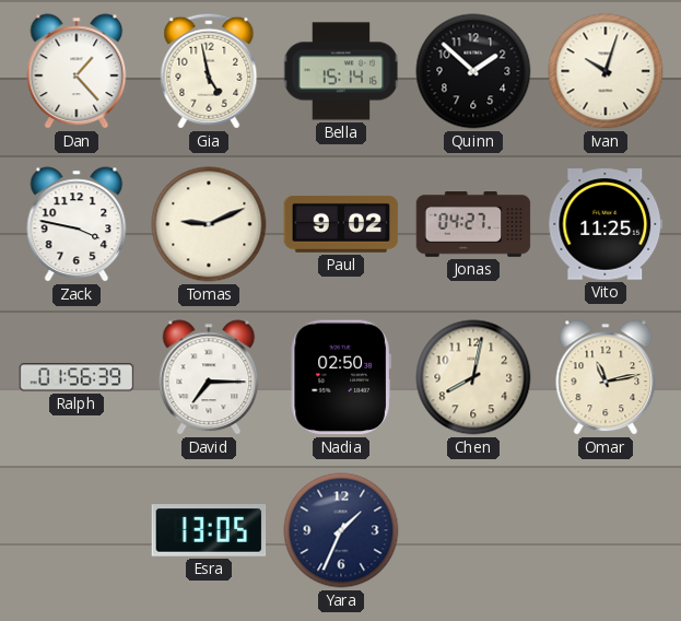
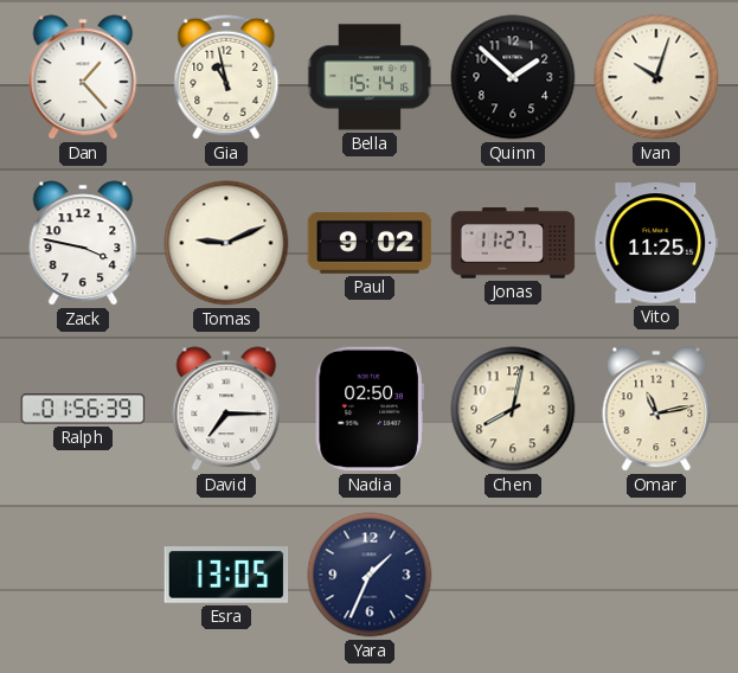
Gia: 4:58 -> 10:58 (226, 77)
Jonas: 04:27 -> 11:27 (513, 243)
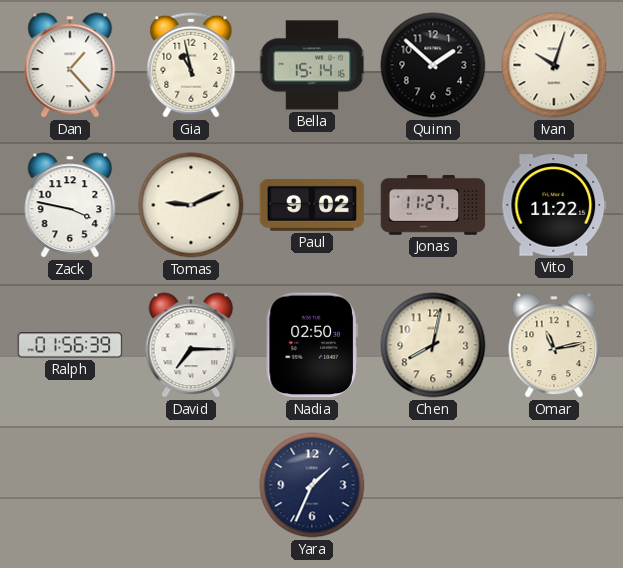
Vito: 11:25 -> 11:22 (554, 205)
Esra: 13:05 -> none (226, 575)
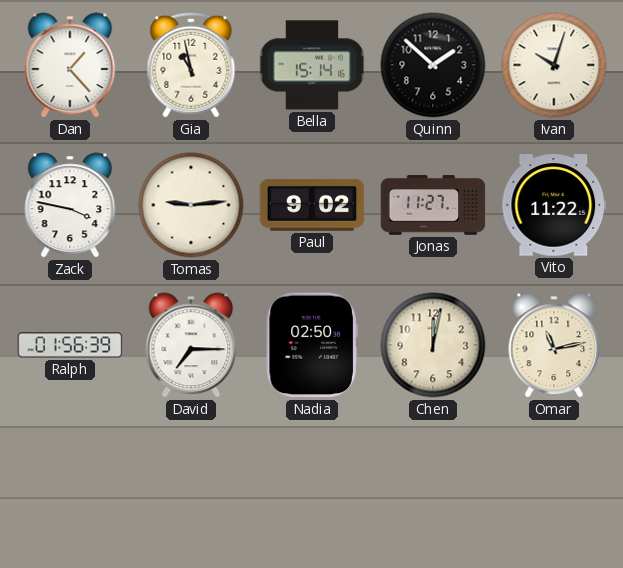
Tomas: 9:11 -> 9:14 (191, 205)
Chen: 8:02 -> 12:02 (433, 345)
Yara: 1:34 -> none (312, 485)
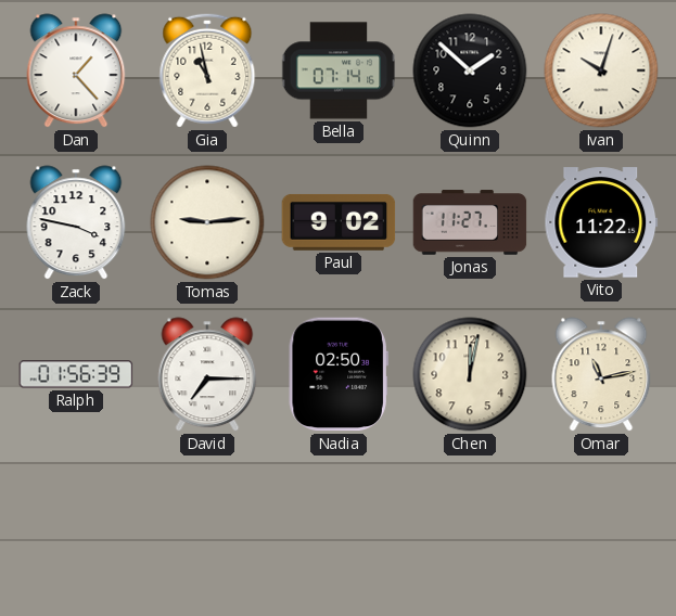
Bella: 15:14 -> 07:14 (339, 70)
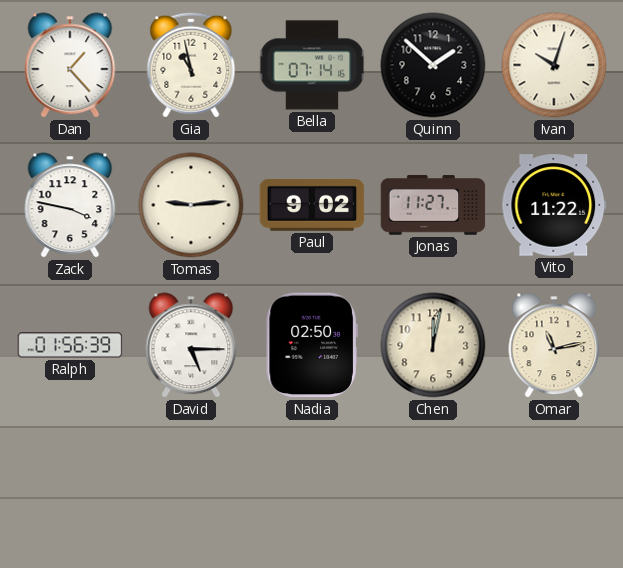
David: 7:15 -> 5:15 (191, 345)
